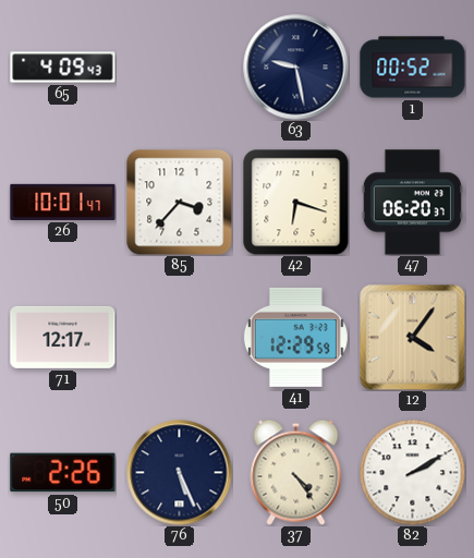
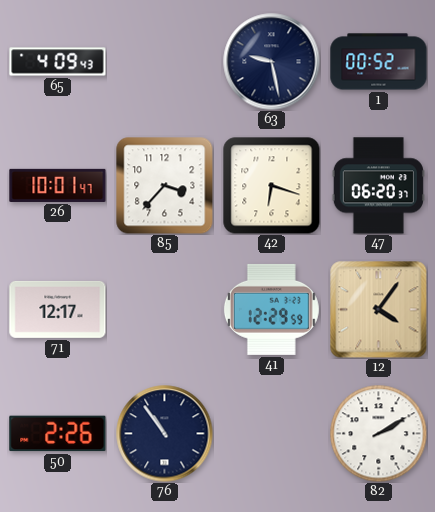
76: 5:26 -> 10:54 (165, 434)
37: 4:24 -> none (296, 472)
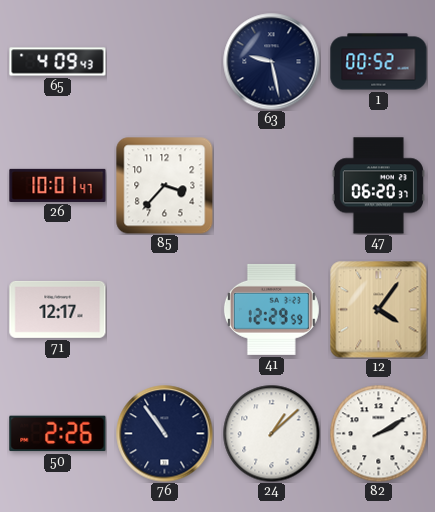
42: 6:18 -> none (272, 186)
24: none -> 1:08 (271, 433)
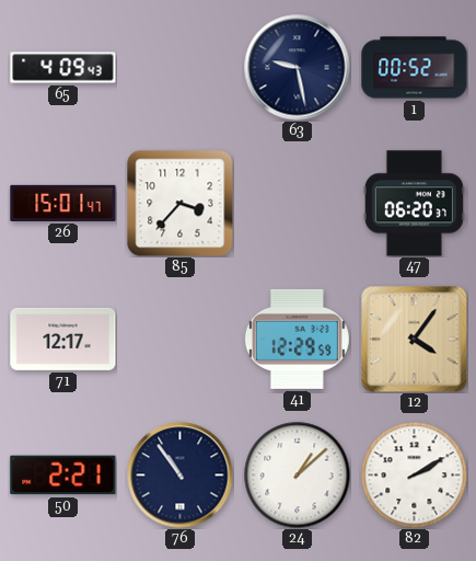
26: 10:01 -> 15:01 (63, 203)
50: 2:26 -> 2:21 (63, 476)
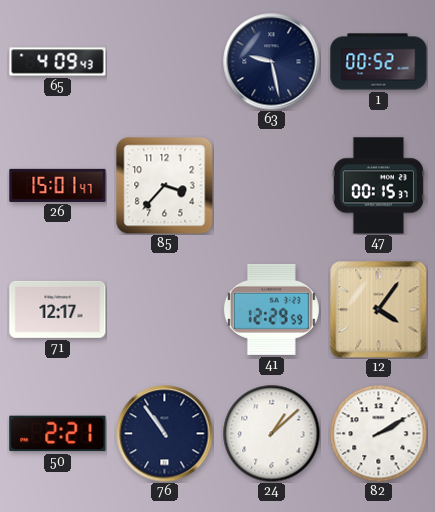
47: 06:20 -> 00:15 (378, 186)
